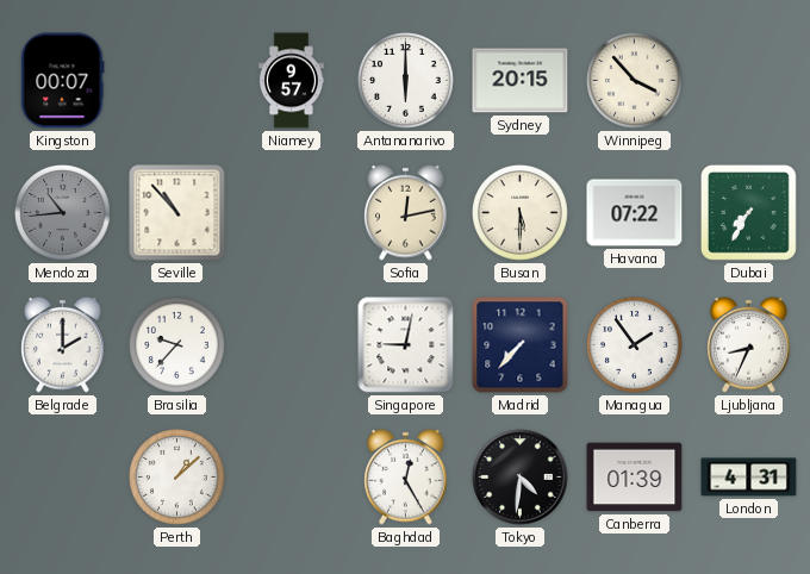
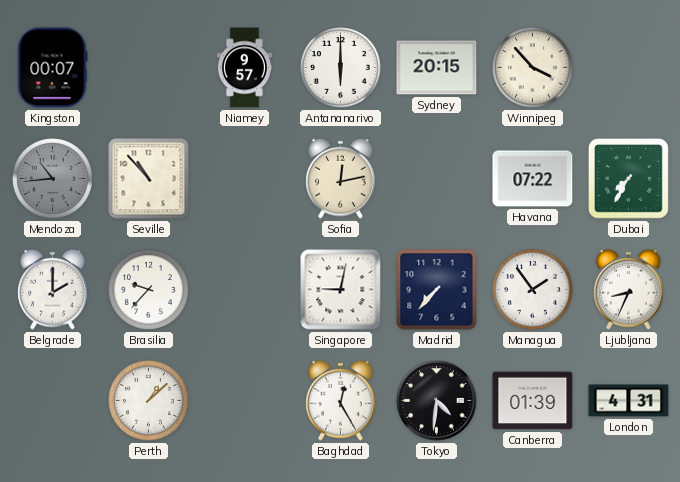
Busan: 5:30 -> none (521, 213)
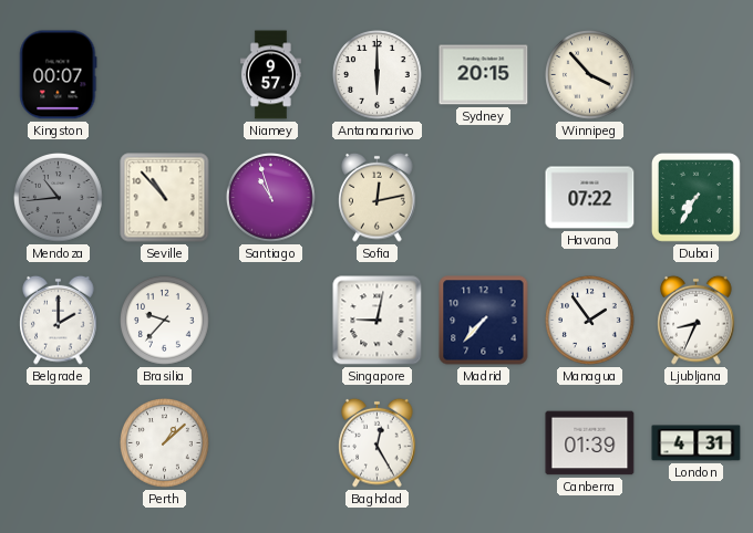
Santiago: none -> 10:57 (271, 198)
Tokyo: 4:31 -> none (437, 401)
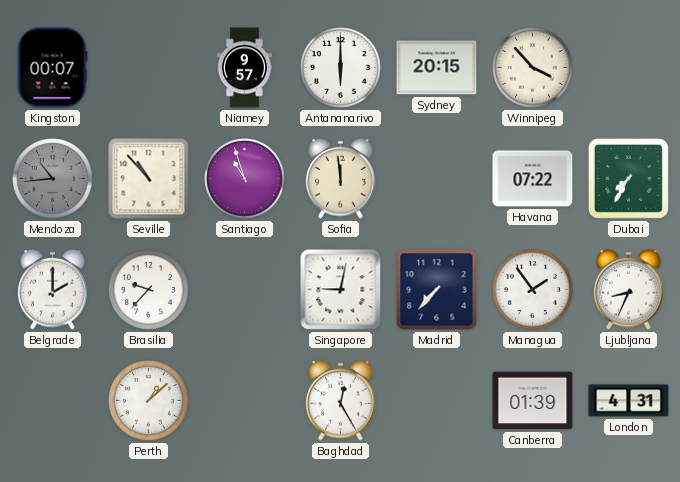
Sofia: 12:13 -> 11:59 (341, 178)
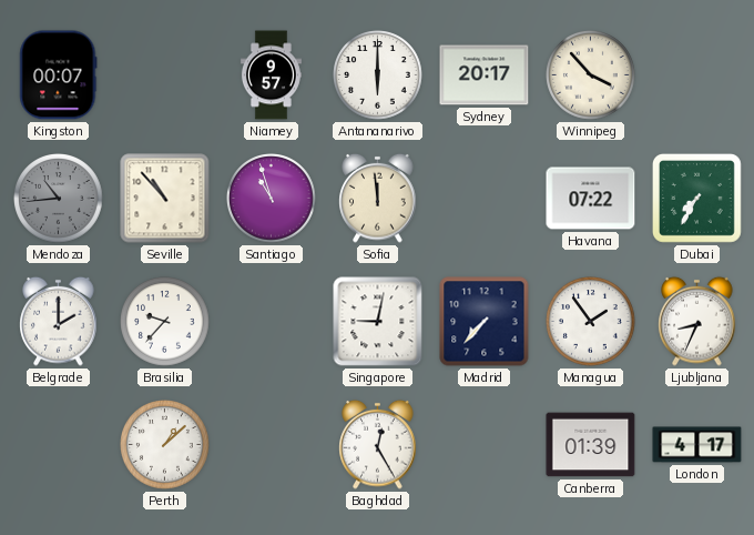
Sydney: 20:15 -> 20:17 (485, 75)
London: 4:31 -> 4:17 (697, 445)
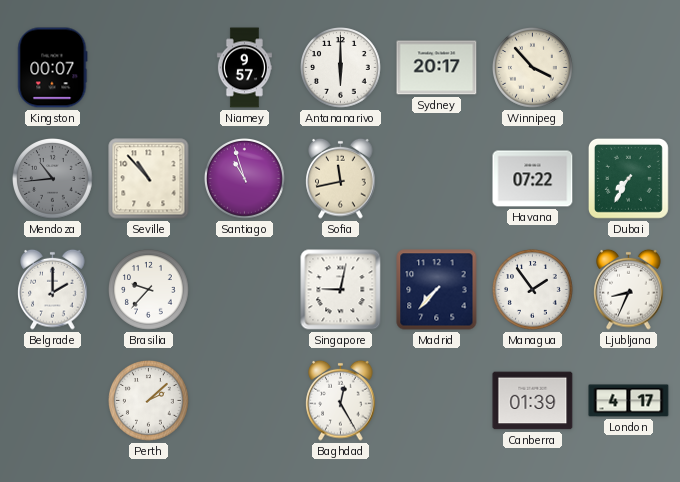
Sofia: 11:59 -> 11:43 (341, 178)
Perth: 1:08 -> 2:08 (149, 401)
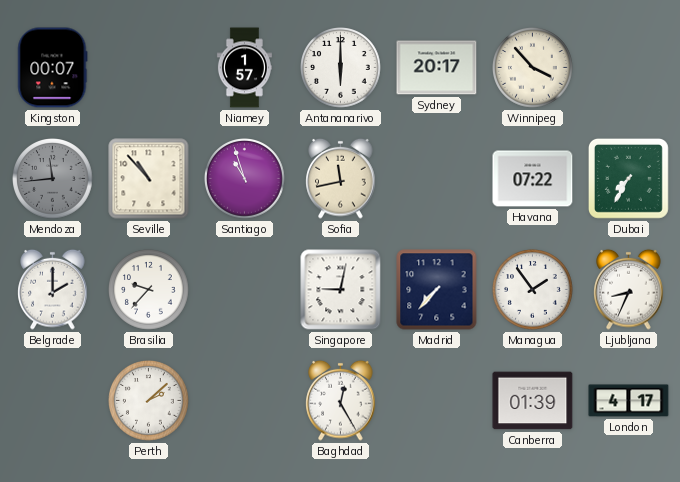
Niamey: 9:57 -> 1:57 (244, 68)
Mendoza: 10:44 -> 11:44 (53, 179)
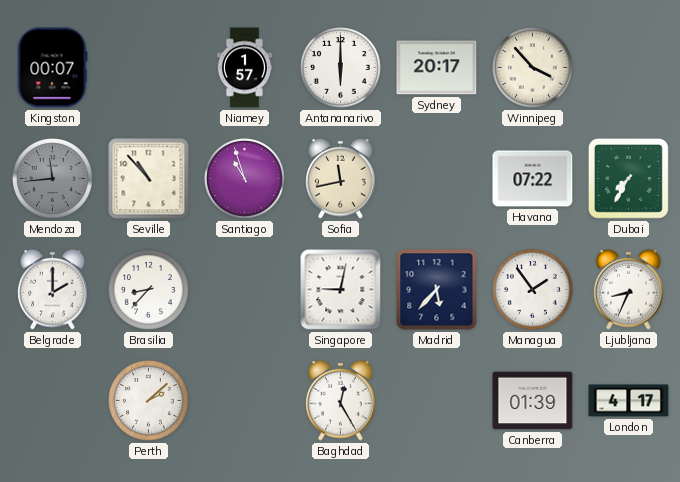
Brasilia: 9:37 -> 8:37 (149, 290)
Madrid: 7:37 -> 5:37 (437, 290)
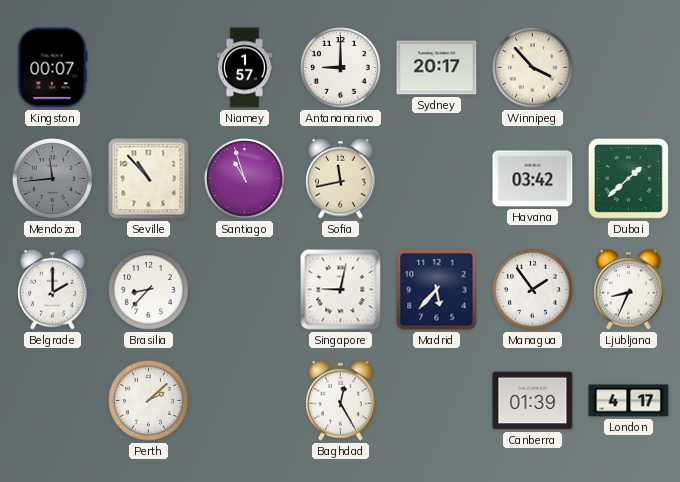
Antananarivo: 6:00 -> 9:00 (341, 68)
Havana: 07:22 -> 03:42 (533, 179)
Dubai: 7:35 -> 1:38 (628, 178)
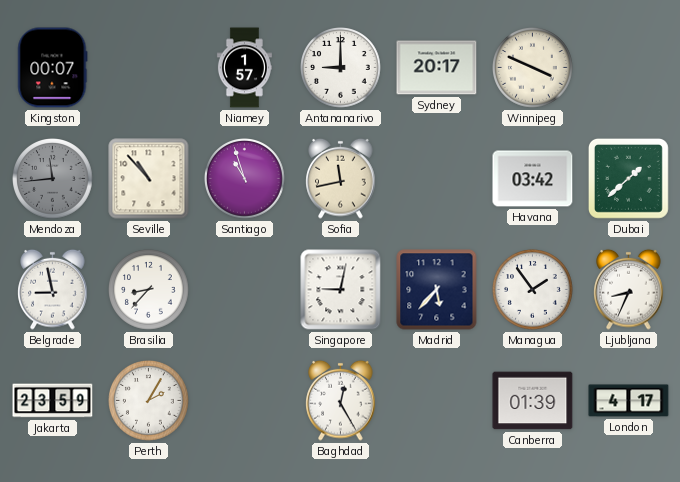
Winnipeg: 3:53 -> 3:49 (533, 68)
Belgrade: 2:00 -> 8:58 (53, 289)
Jakarta: none -> 23:59 (53, 401)
Perth: 2:08 -> 2:05 (149, 401)
